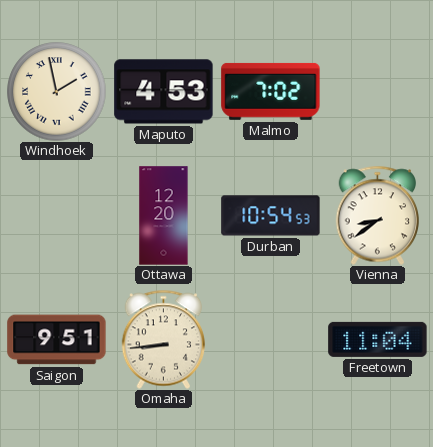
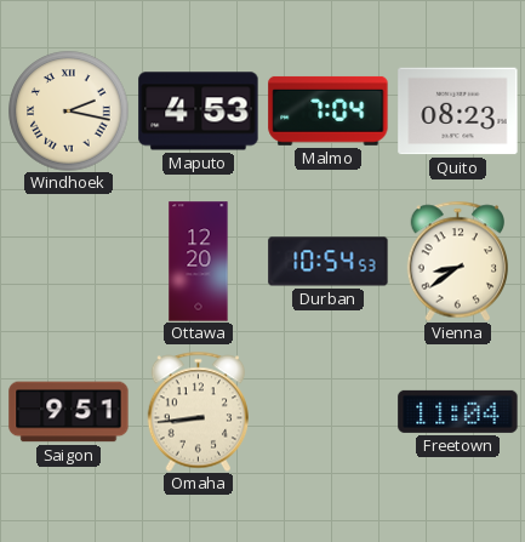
Windhoek: 1:58 -> 2:17 (69, 112)
Malmo: 7:02 -> 7:04 (329, 110)
Quito: none -> 08:23 (458, 112)
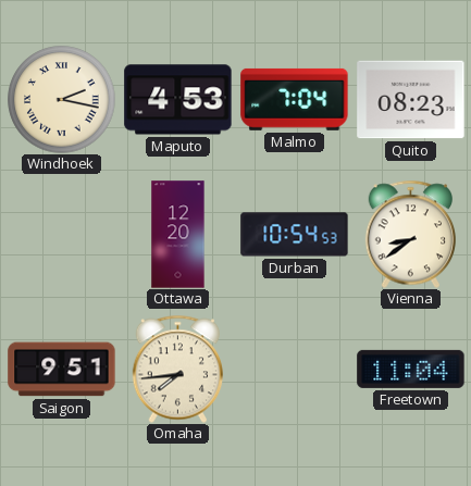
Omaha: 8:44 -> 7:44 (177, 369)
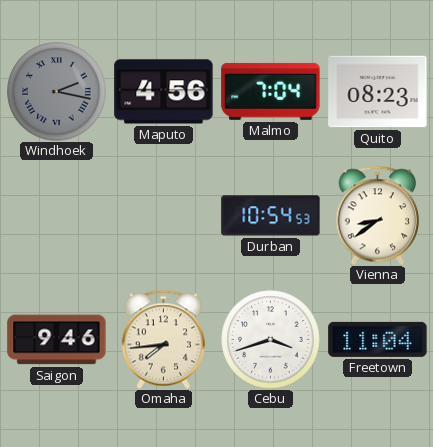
Windhoek dial: cream -> grey (57, 92)
Maputo: 4:53 -> 4:56 (164, 92)
Ottawa: 12:20 -> none (178, 235)
Saigon: 9:51 -> 9:46 (57, 340)
Cebu: none -> 3:42 (271, 340)
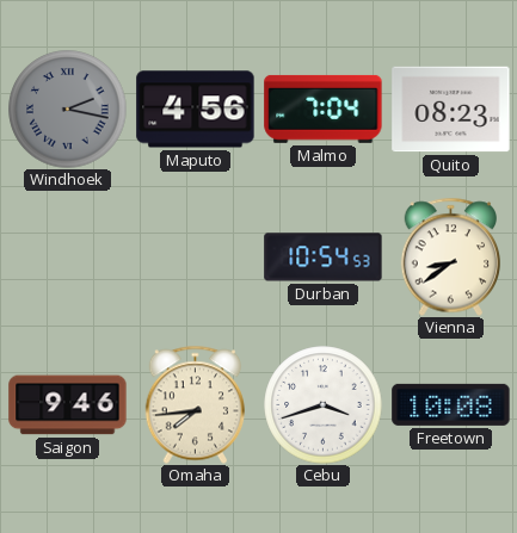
Freetown: 11:04 -> 10:08 (451, 404)
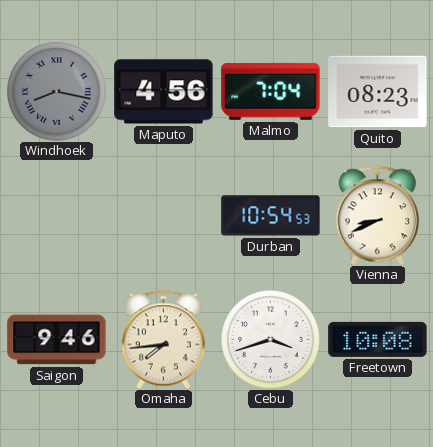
Windhoek: 2:17 -> 8:17 (57, 92)
Vienna: 8:39 -> 8:41 (377, 215)
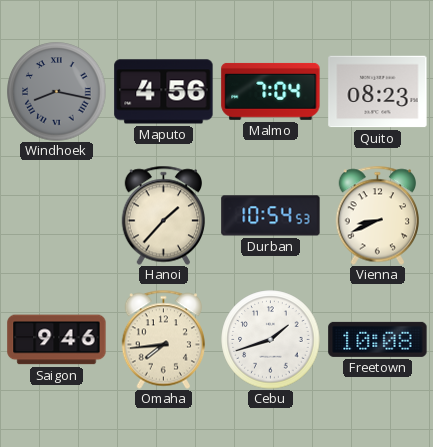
Hanoi: none -> 1:37 (163, 215)
Cebu: 3:42 -> 1:42 (271, 340)
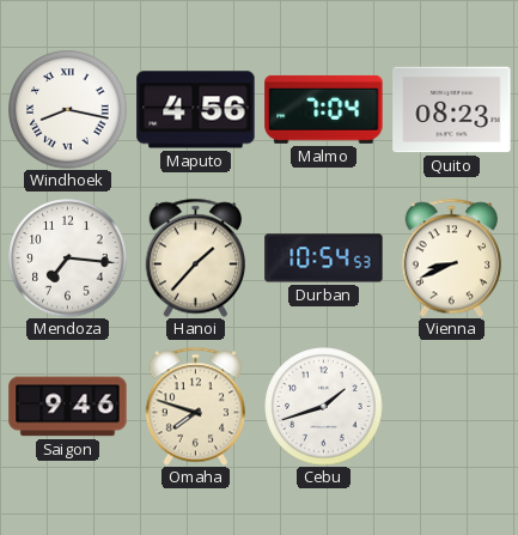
Windhoek dial: grey -> white (68, 110)
Mendoza: none -> 7:16 (68, 259)
Omaha: 7:44 -> 7:48 (195, 406)
Freetown: 10:08 -> none (378, 339)
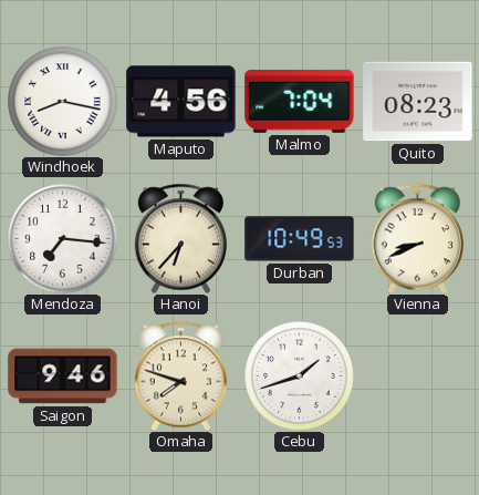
Hanoi: 1:37 -> 6:37 (180, 238)
Durban: 10:54 -> 10:49 (300, 239)
